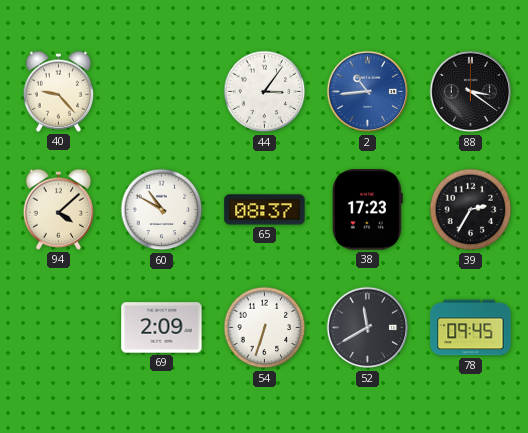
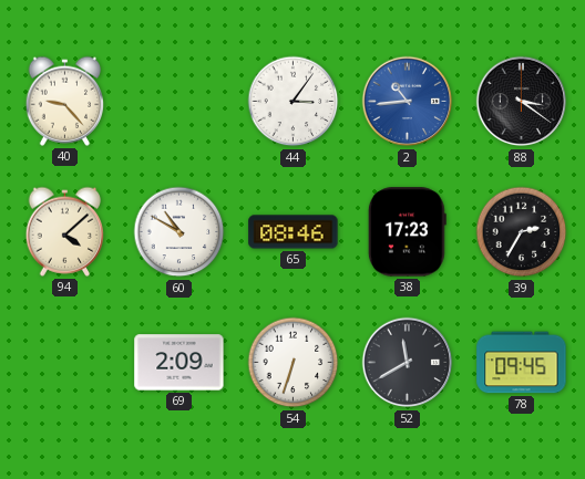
65: 08:37 -> 08:46 (294, 232)
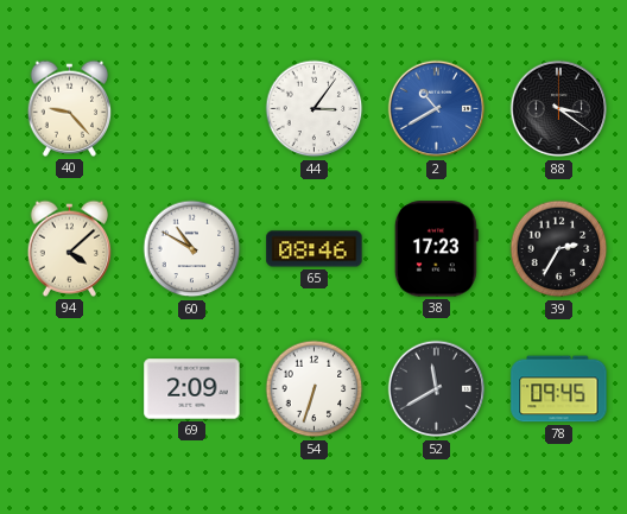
2: 10:44 -> 10:40 (437, 109)
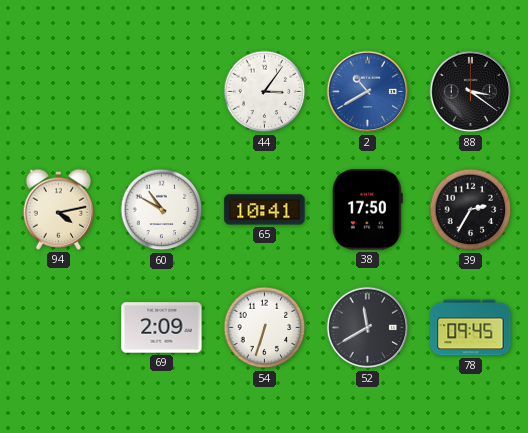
40: 9:23 -> none (70, 108)
94: 4:08 -> 4:13 (59, 209)
65: 08:46 -> 10:41 (265, 210)
38: 17:23 -> 17:50 (367, 210)
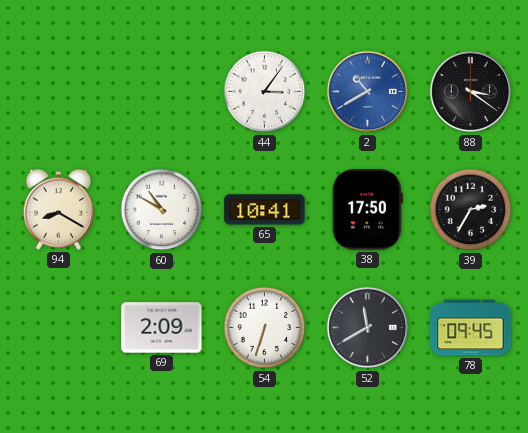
94: 4:13 -> 8:20 (59, 209)
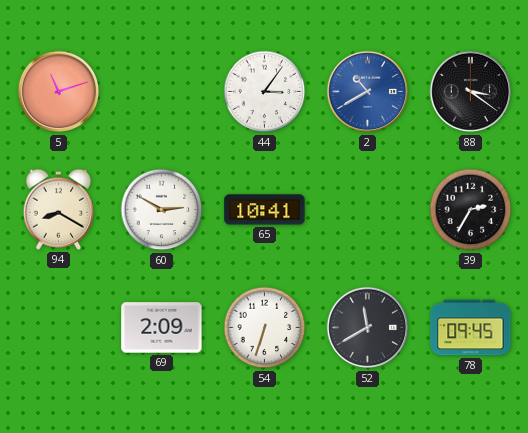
5: none -> 11:12 (59, 92)
60: 10:50 -> 2:50 (162, 210)
38: 17:50 -> none (367, 210)
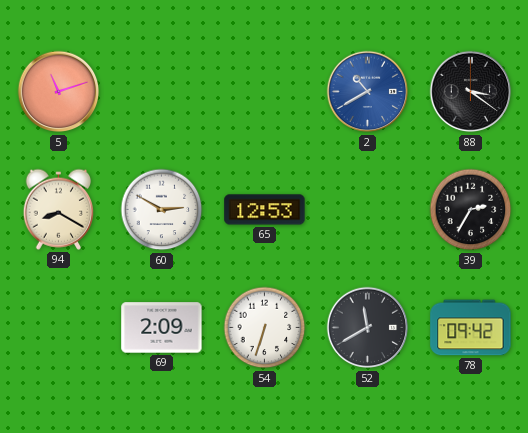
44: 3:06 -> none (265, 92)
65: 10:41 -> 12:53 (265, 210)
78: 09:45 -> 09:42 (471, 328)
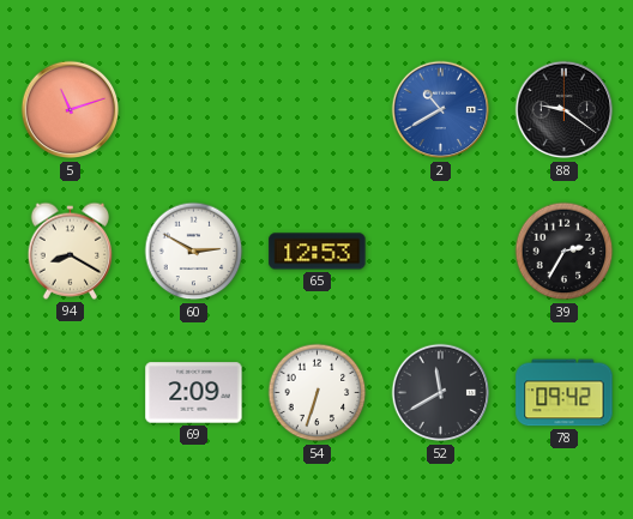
88: 3:21 -> 9:21 (565, 110)
